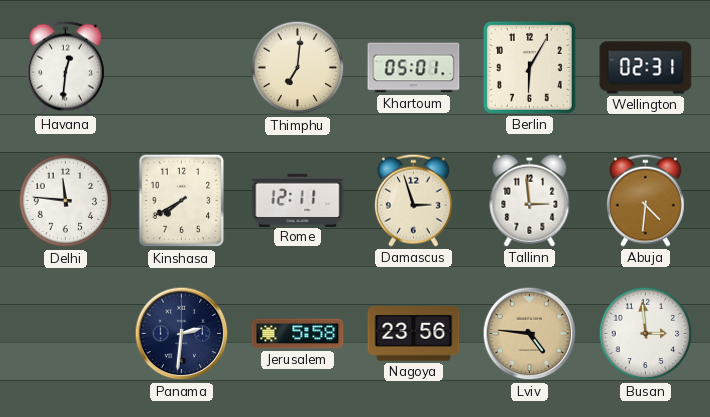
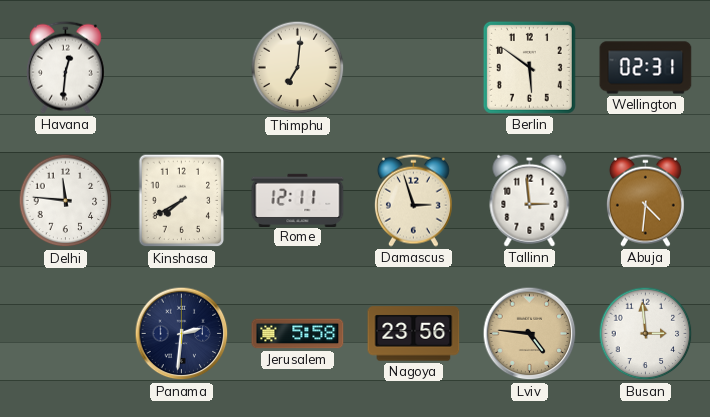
Khartoum: 05:01 -> none (414, 68)
Berlin: 6:05 -> 5:51 (529, 67)
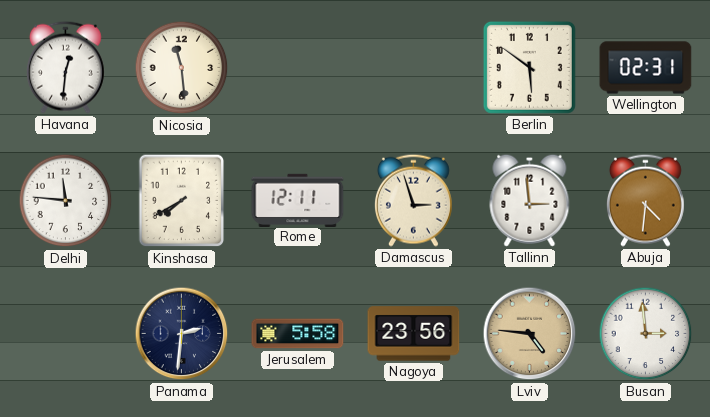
Nicosia: none -> 11:29 (182, 68)
Thimphu: 7:01 -> none (298, 68)
